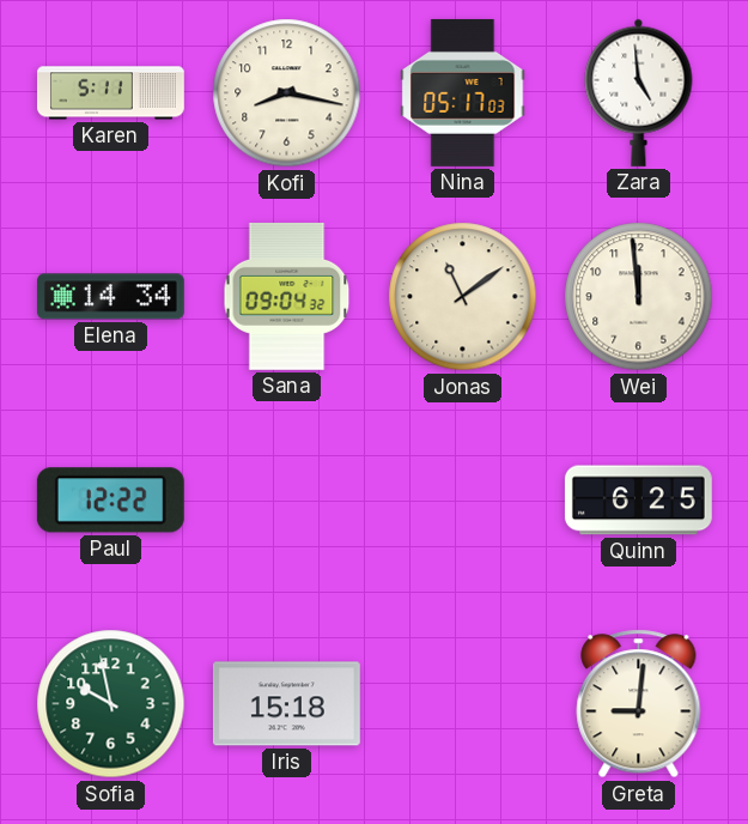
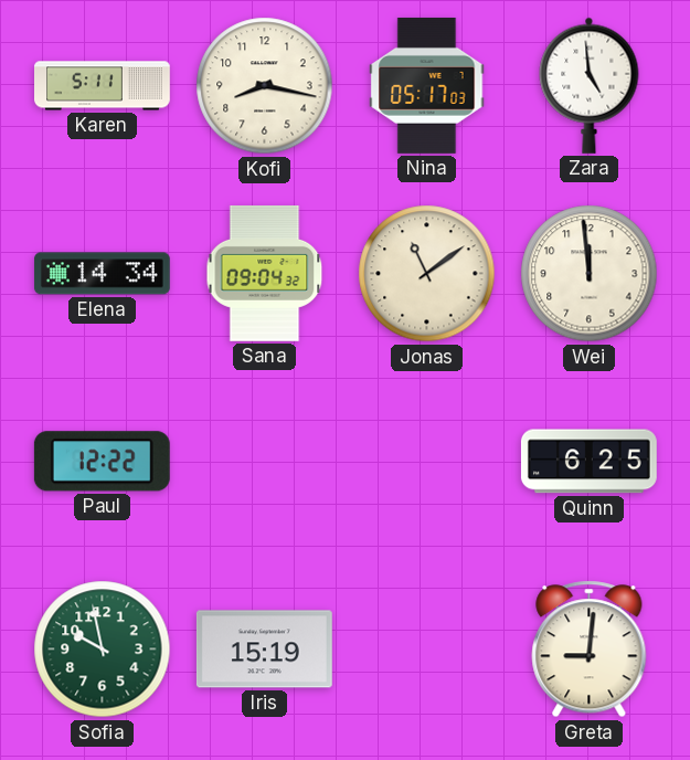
Iris: 15:18 -> 15:19 (264, 650)
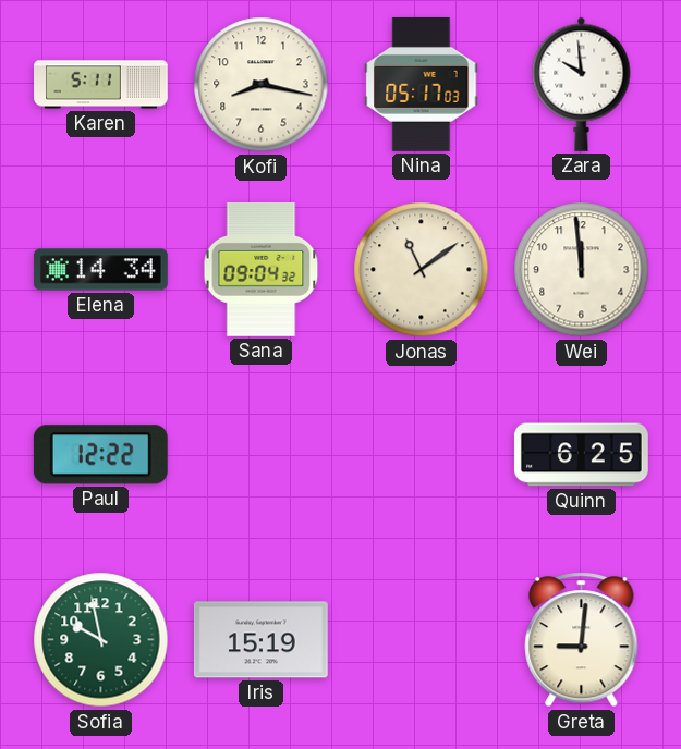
Zara: 4:59 -> 9:59 (582, 84)
